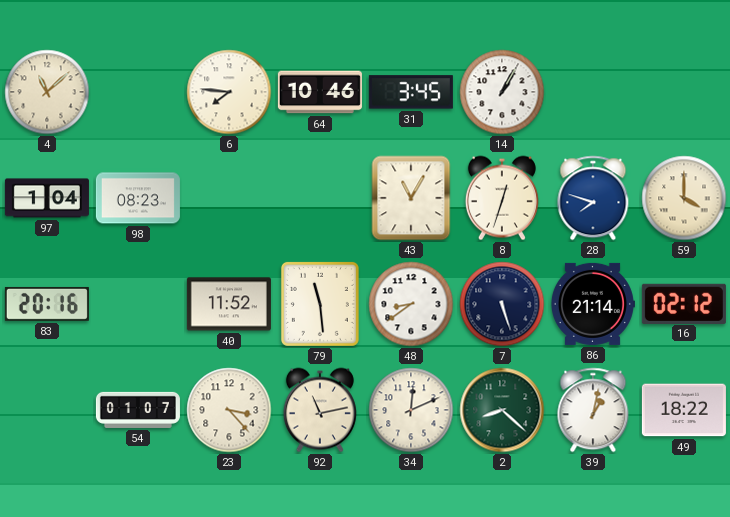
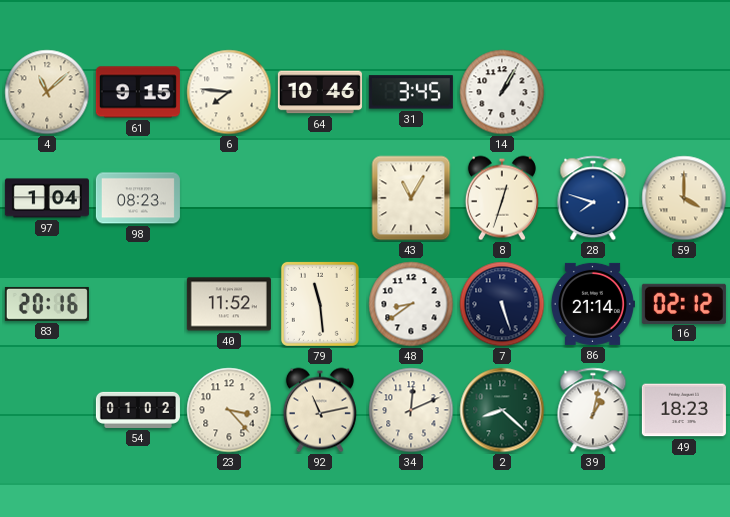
61: none -> 9:15 (138, 92)
54: 01:07 -> 01:02 (138, 410)
49: 18:22 -> 18:23 (684, 410)
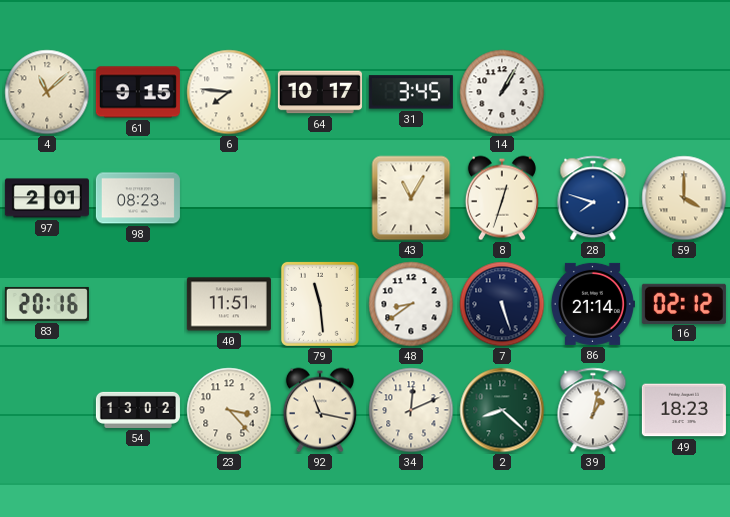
64: 10:46 -> 10:17 (320, 92)
97: 1:04 -> 2:01 (47, 198)
40: 11:52 -> 11:51 (229, 304)
54: 01:02 -> 13:02 (138, 410)
92: 11:13 -> 11:17 (320, 410)
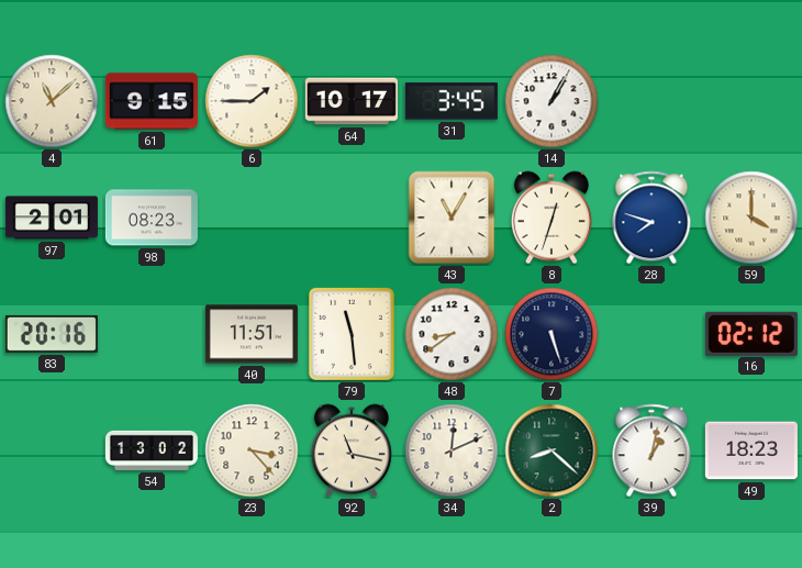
6: 7:46 -> 1:45 (252, 101)
86: 21:14 -> none (592, 304)
